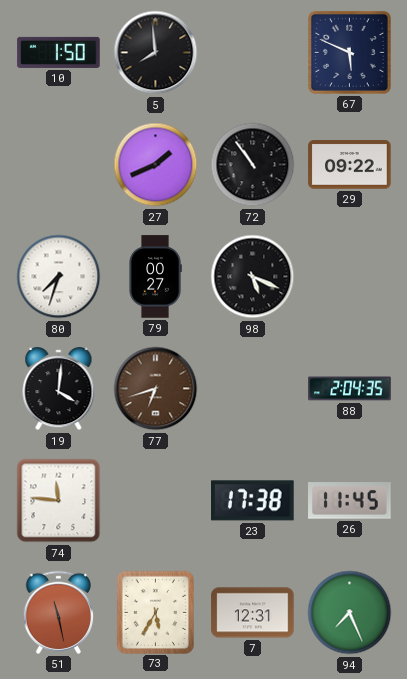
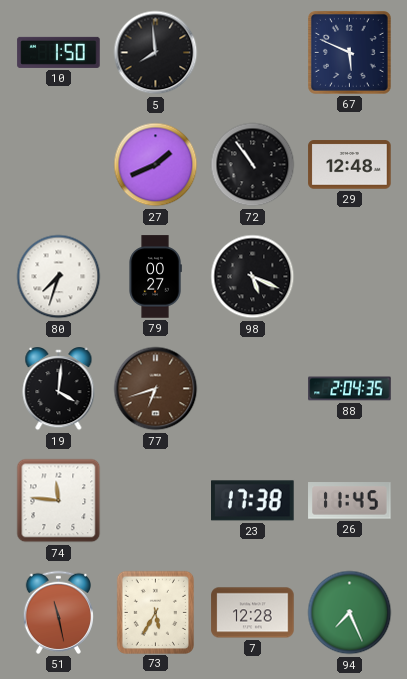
29: 09:22 -> 12:48 (350, 165)
7: 12:31 -> 12:28 (253, 613)
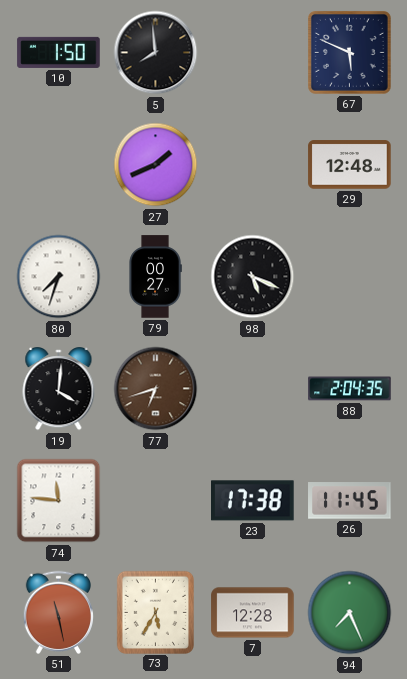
72: 10:54 -> none (253, 165)
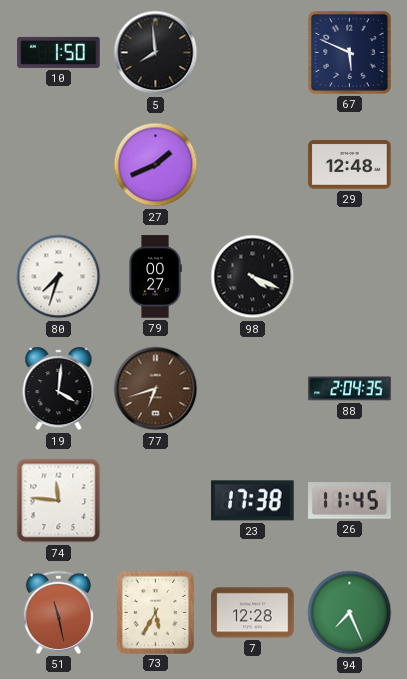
98: 5:19 -> 4:19 (253, 277)
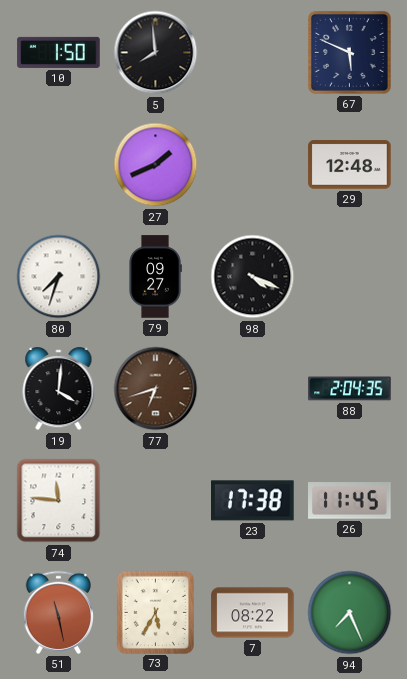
79: 00:27 -> 09:27 (155, 277)
7: 12:28 -> 08:22 (253, 613)
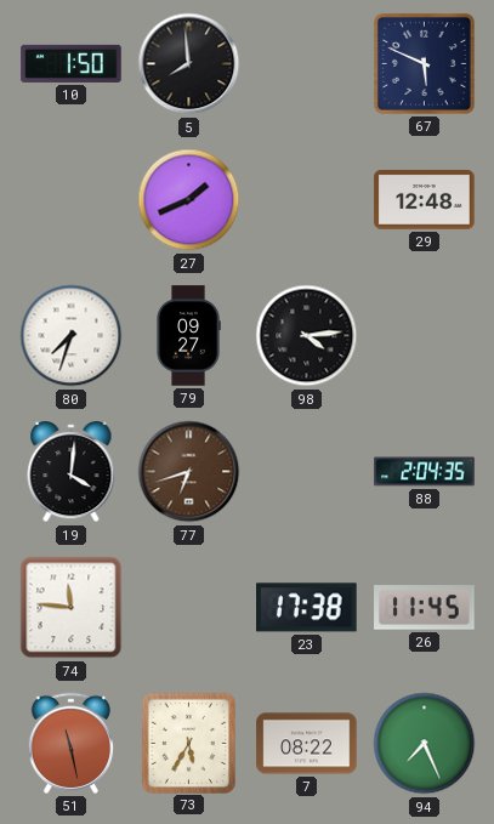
98: 4:19 -> 4:14 (307, 336)
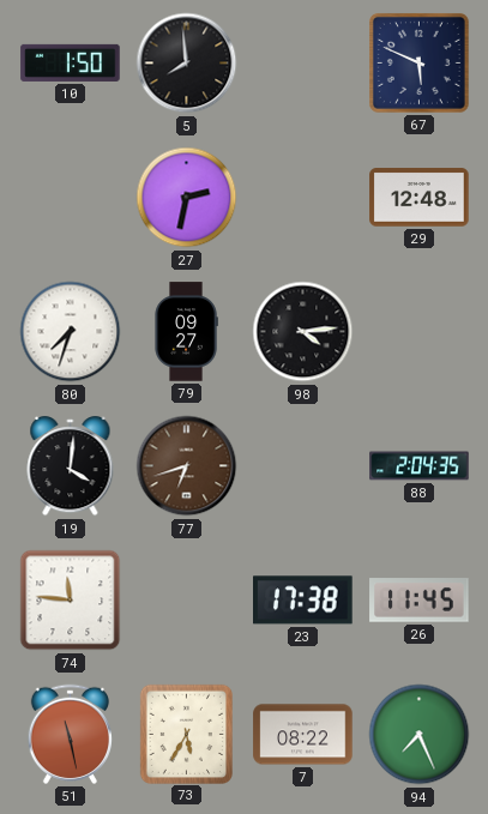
27: 1:41 -> 2:32 (187, 198)
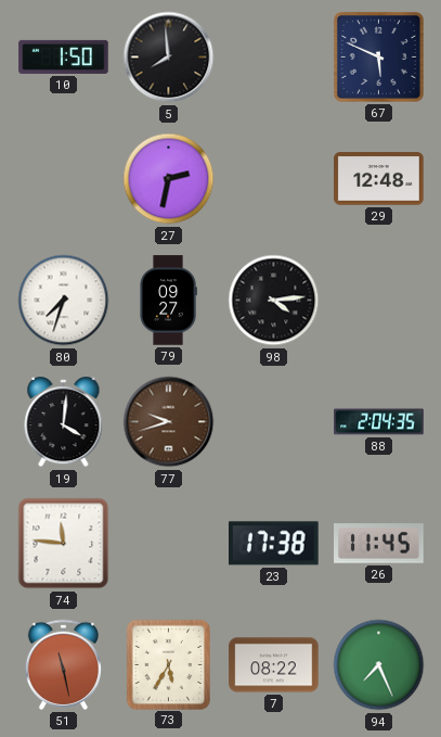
77: 6:42 -> 9:42 (169, 422)
